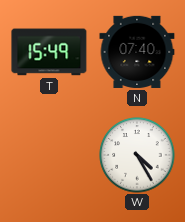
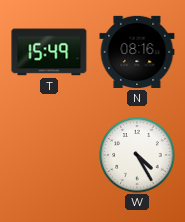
N: 07:40 -> 08:16 (137, 52)
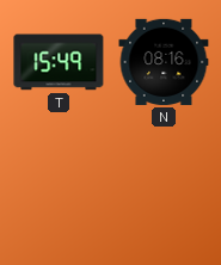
W: 4:25 -> none (137, 155)
